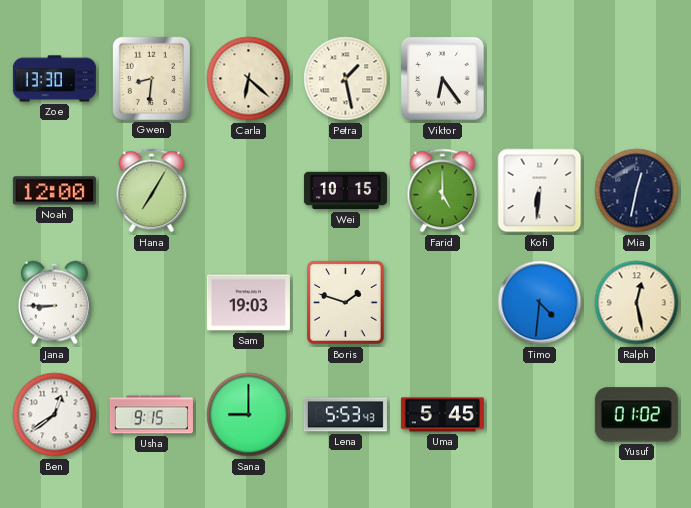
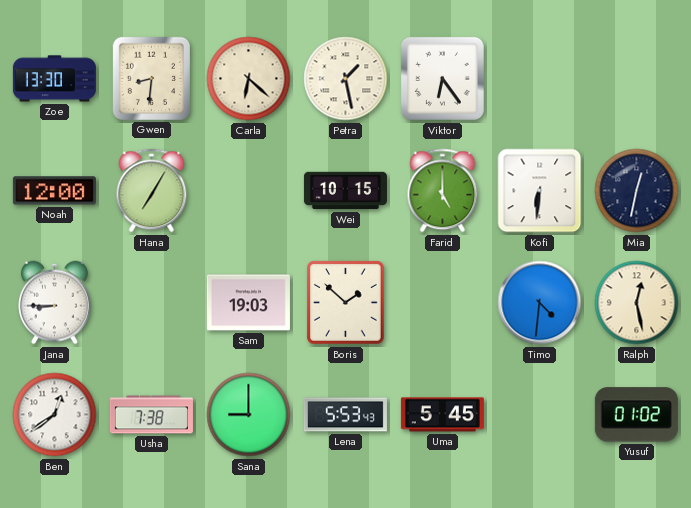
Boris: 1:48 -> 1:52 (346, 303)
Usha: 9:15 -> 7:38 (151, 415)
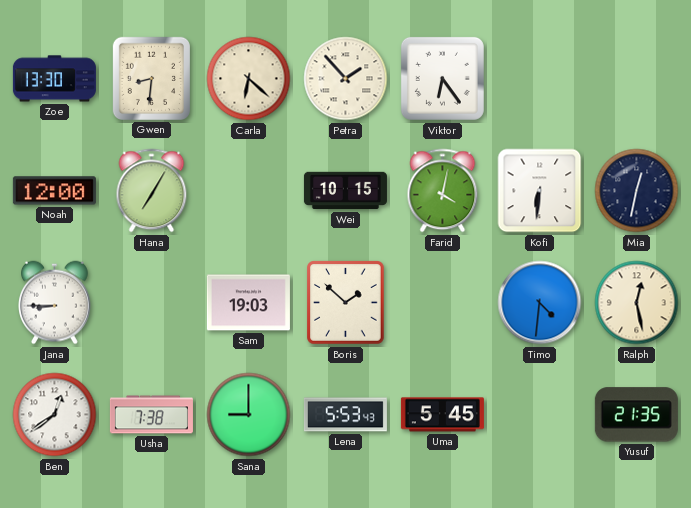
Petra: 1:28 -> 1:53 (346, 79)
Farid: 5:00 -> 4:02 (443, 191)
Yusuf: 01:02 -> 21:35 (636, 415)
